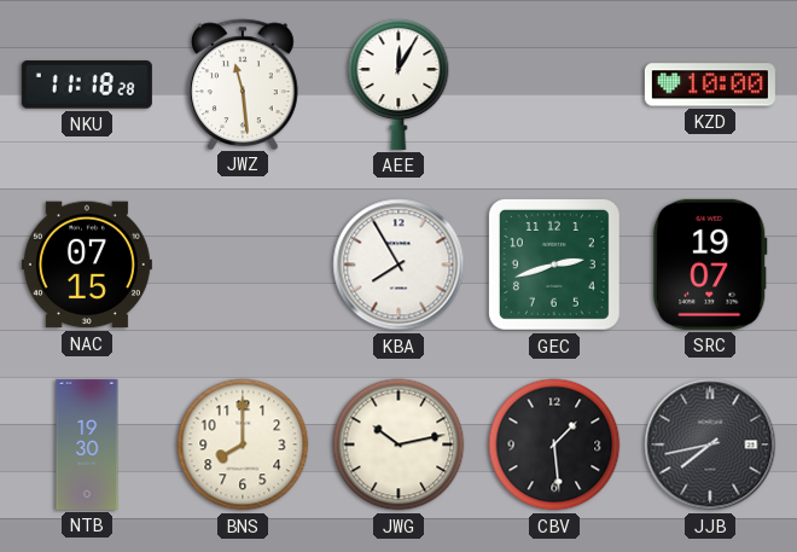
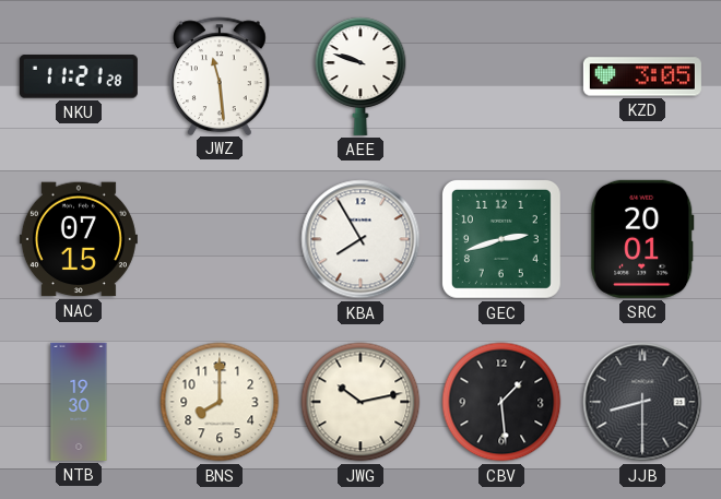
NKU: 11:18 -> 11:21 (79, 76)
AEE: 12:05 -> 9:48 (361, 76)
KZD: 10:00 -> 3:05 (642, 76)
SRC: 19:07 -> 20:01 (642, 239)
JJB: 7:43 -> 8:30 (642, 402)
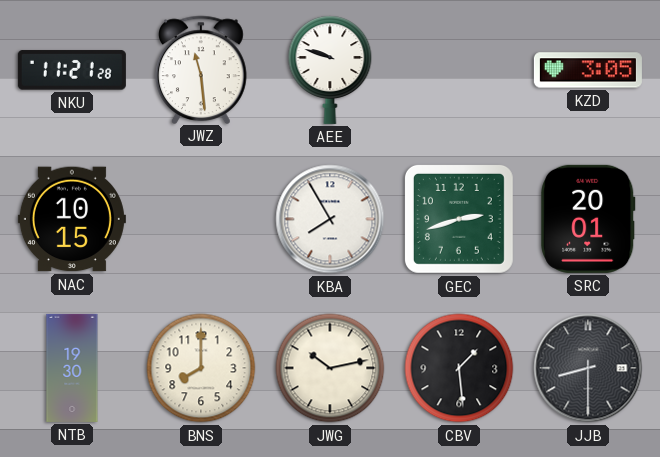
NAC: 07:15 -> 10:15 (72, 219)
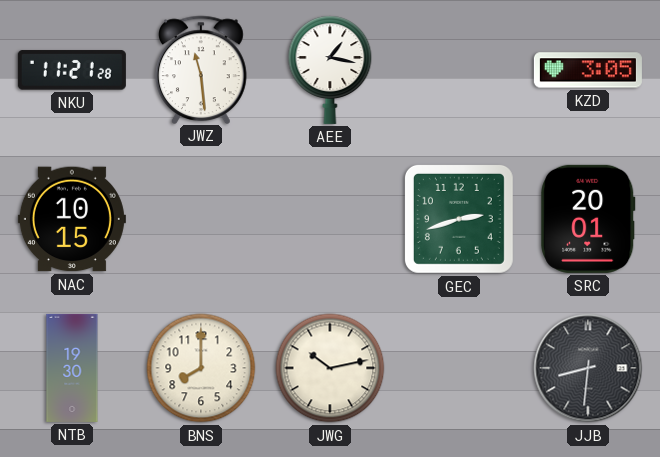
AEE: 9:48 -> 1:17 (330, 70)
KBA: 7:55 -> none (330, 219)
CBV: 1:29 -> none (459, 368)
JJB: 8:30 -> 8:31 (588, 368)
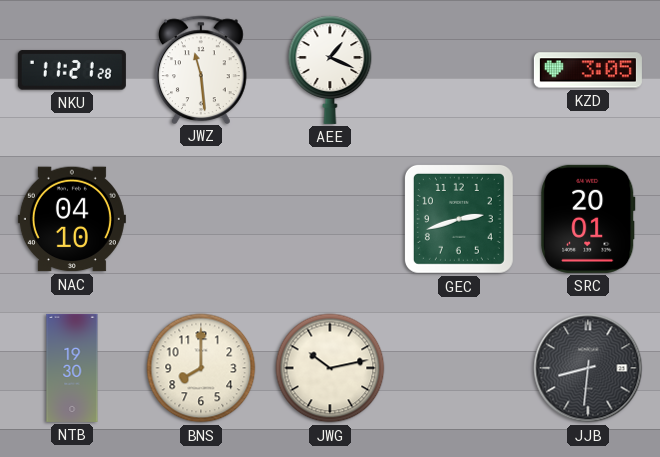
AEE: 1:17 -> 1:19 (330, 70)
NAC: 10:15 -> 04:10 (72, 219)
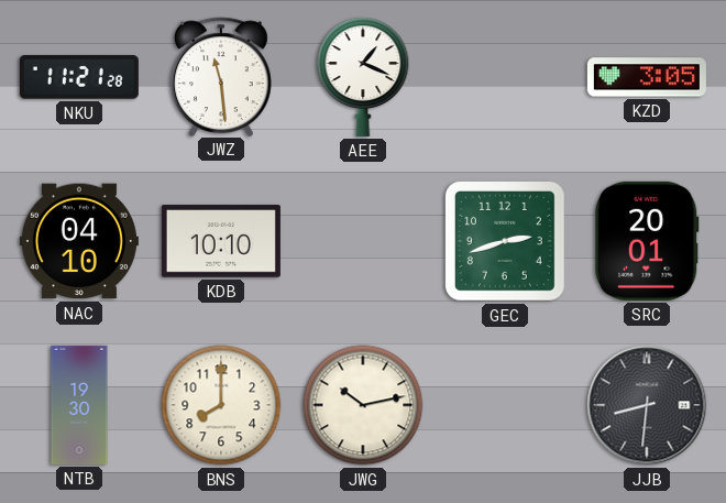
KDB: none -> 10:10 (221, 241)
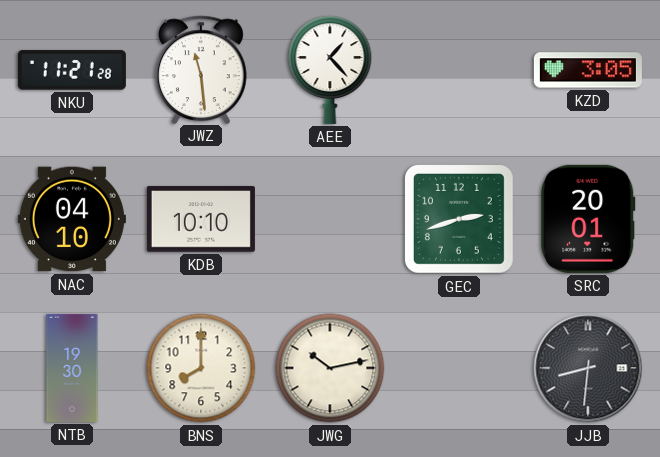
AEE: 1:19 -> 1:23 (330, 70)
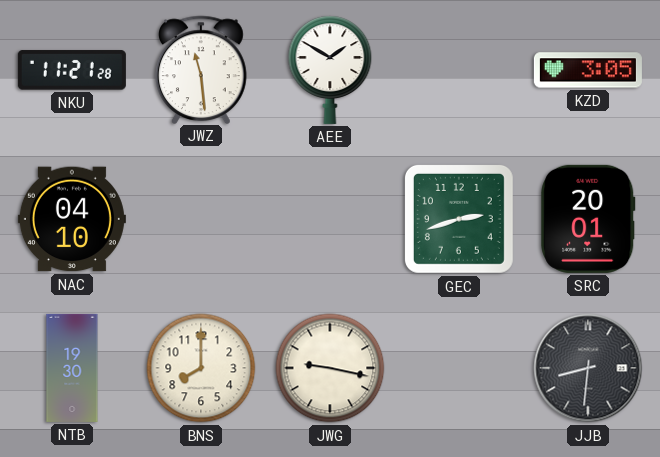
AEE: 1:23 -> 1:50 (330, 70)
KDB: 10:10 -> none (201, 219)
JWG: 10:13 -> 9:17 (330, 368)
